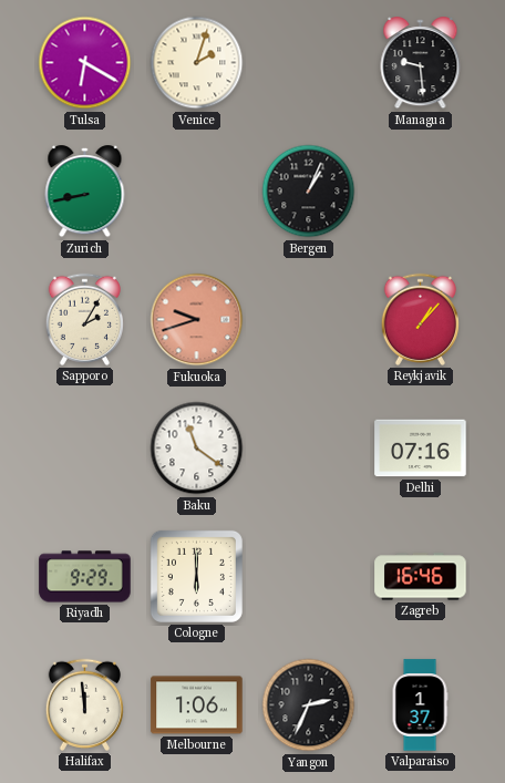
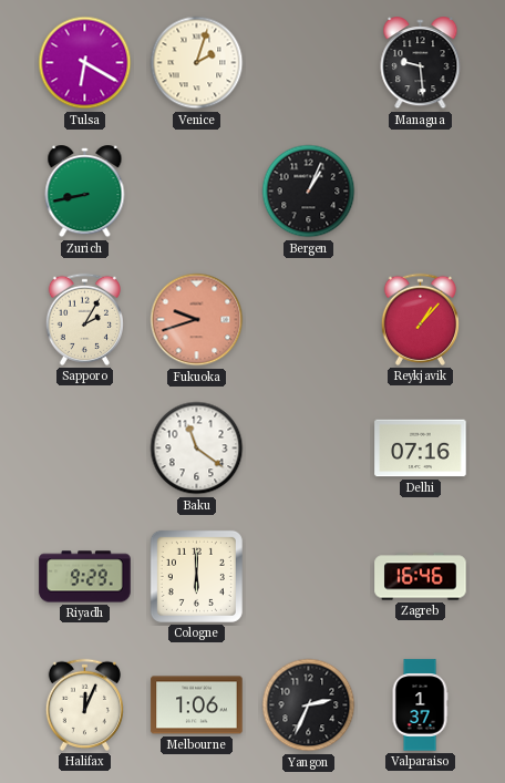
Halifax: 11:59 -> 12:04 (84, 704)
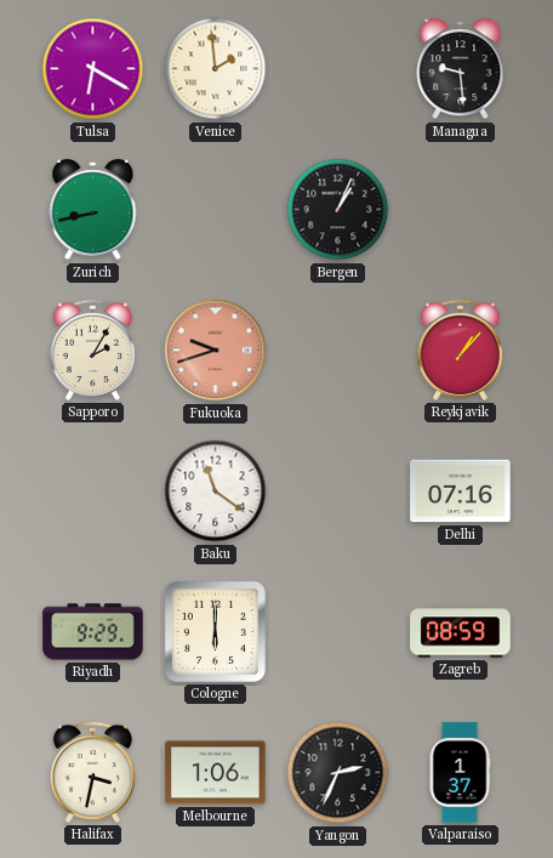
Venice: 2:03 -> 1:59 (216, 69)
Zagreb: 16:46 -> 08:59 (461, 632)
Halifax: 12:04 -> 3:32 (92, 772)
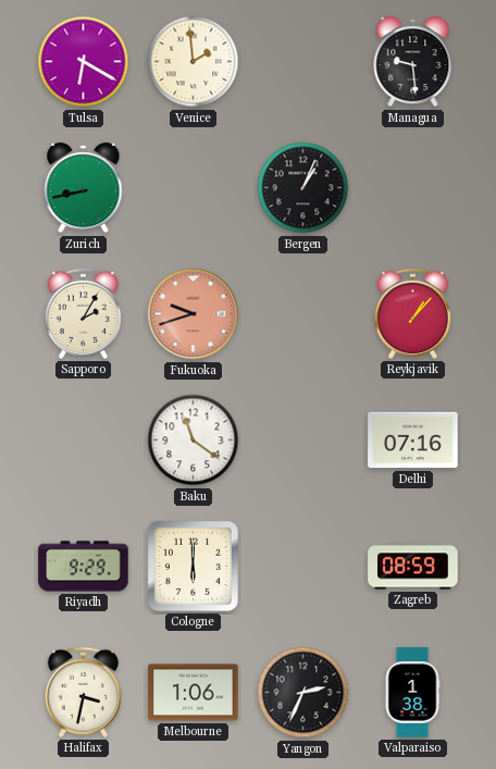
Valparaiso: 1:37 -> 1:38 (412, 693)
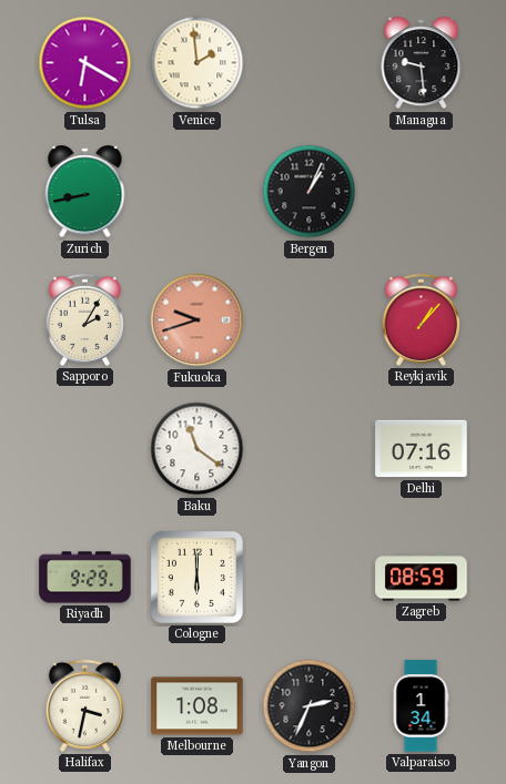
Melbourne: 1:06 -> 1:08 (198, 706)
Valparaiso: 1:38 -> 1:34 (421, 706)
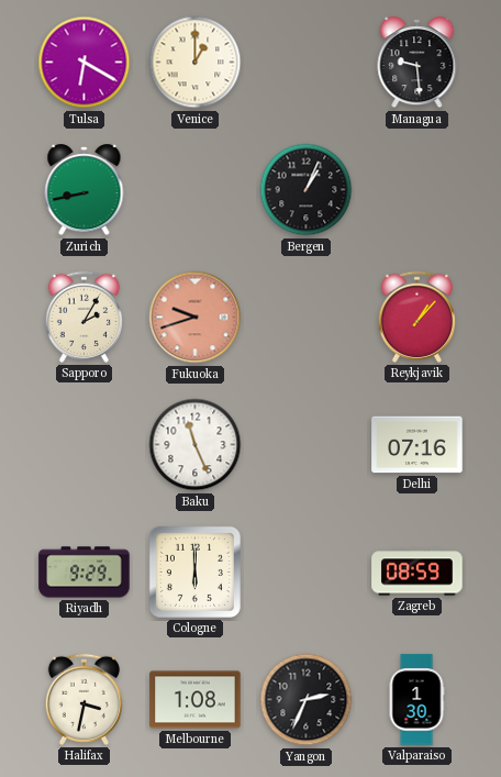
Venice: 1:59 -> 1:00 (196, 63)
Baku: 11:21 -> 11:26 (196, 445)
Valparaiso: 1:34 -> 1:30 (416, 700)
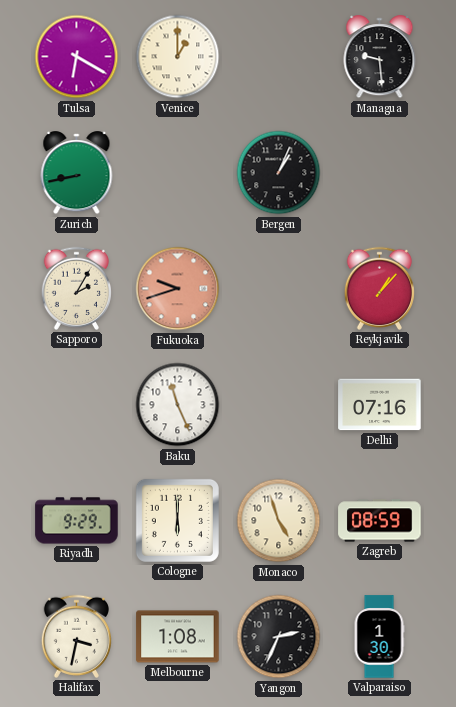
Monaco: none -> 4:57 (279, 521)
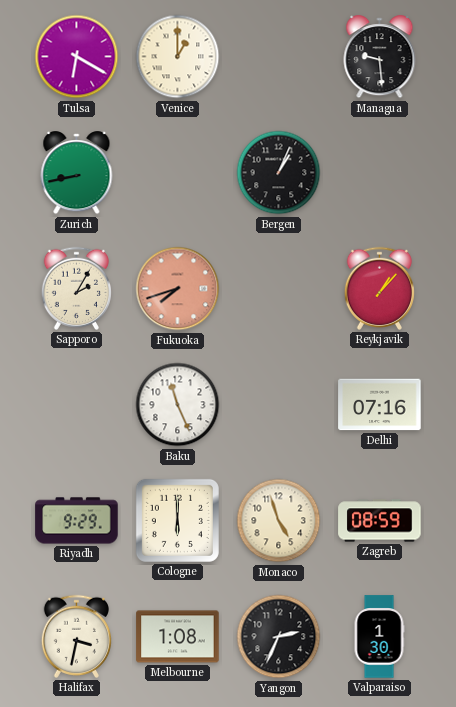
Fukuoka: 9:42 -> 7:42 (178, 289)
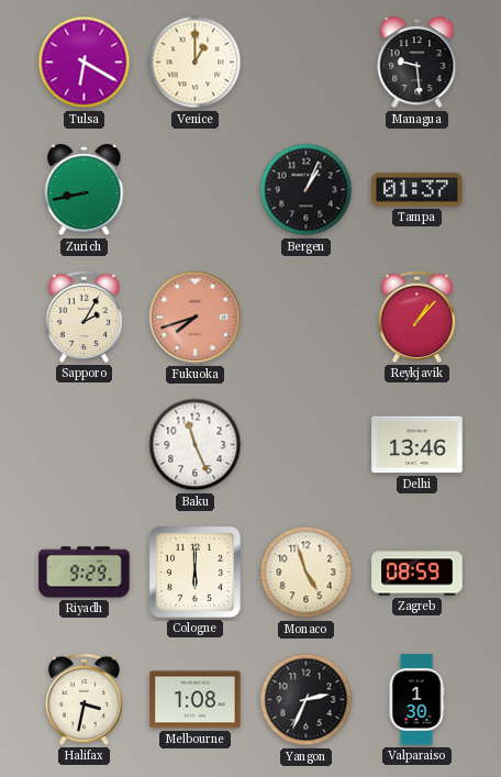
Tampa: none -> 01:37 (417, 190)
Delhi: 07:16 -> 13:46 (417, 445)
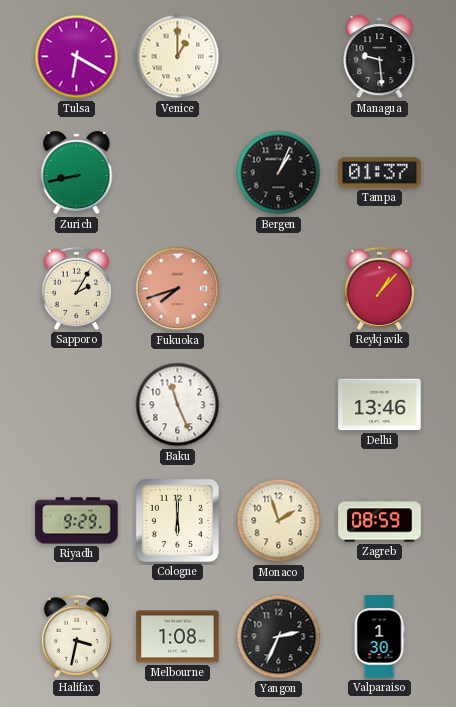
Monaco: 4:57 -> 1:57 (279, 521)
